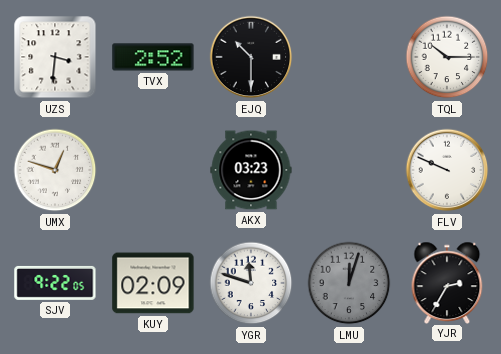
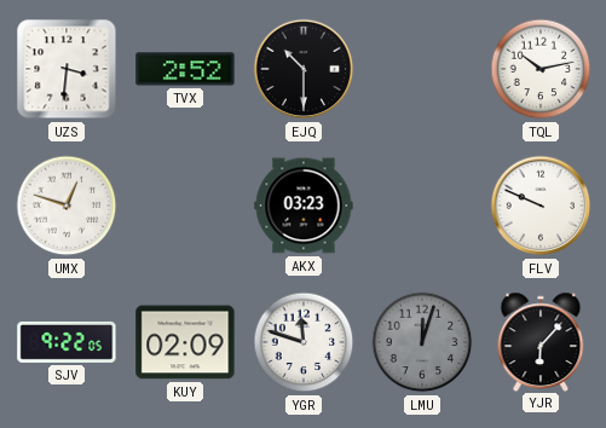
TQL: 10:15 -> 10:13 (541, 69)
YJR: 2:35 -> 6:07 (541, 341)
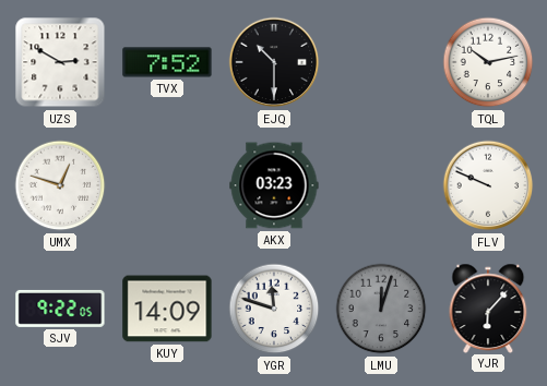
UZS: 3:31 -> 2:50 (60, 62)
TVX: 2:52 -> 7:52 (167, 62)
KUY: 02:09 -> 14:09 (167, 309)
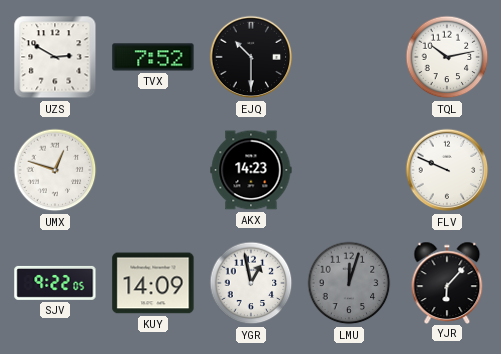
AKX: 03:23 -> 14:23 (251, 170)
YGR: 11:48 -> 12:58 (251, 283)
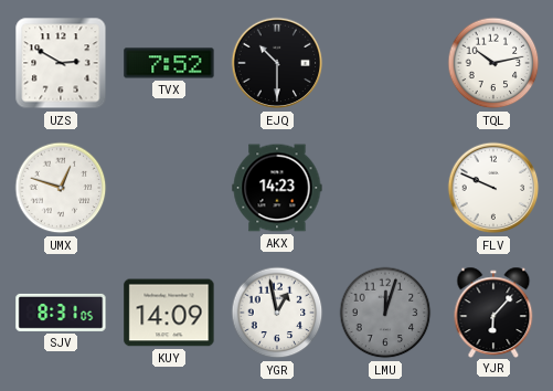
SJV: 9:22 -> 8:31 (61, 313)
